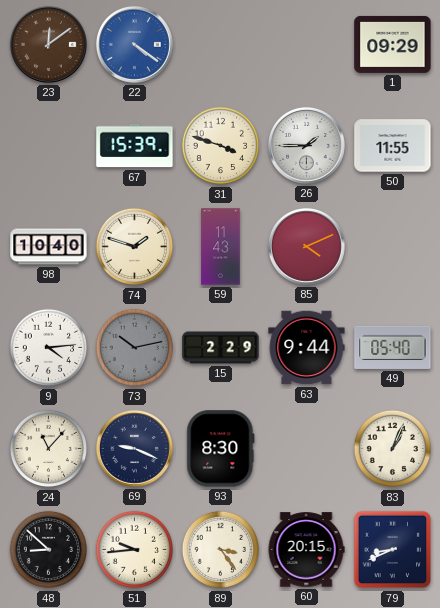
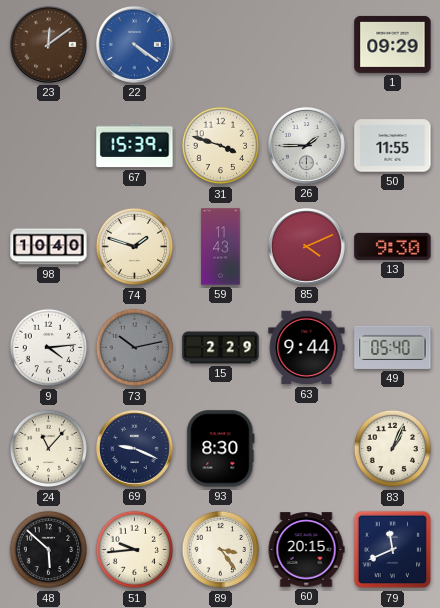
13: none -> 9:30 (393, 246)
48: 8:52 -> 5:52 (49, 550)
79: 8:41 -> 11:41 (393, 550)
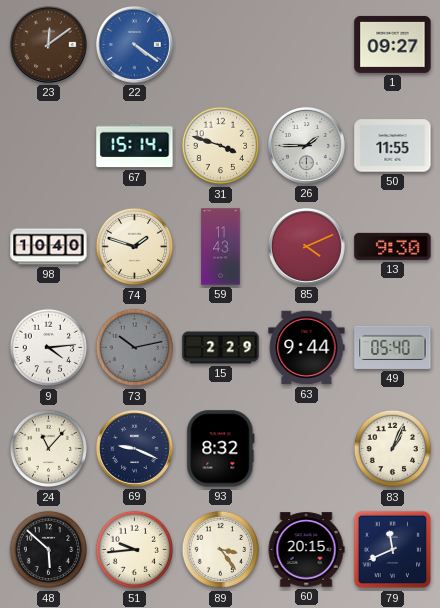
1: 09:29 -> 09:27 (393, 44)
67: 15:39 -> 15:14 (135, 146)
93: 8:30 -> 8:32 (221, 449)
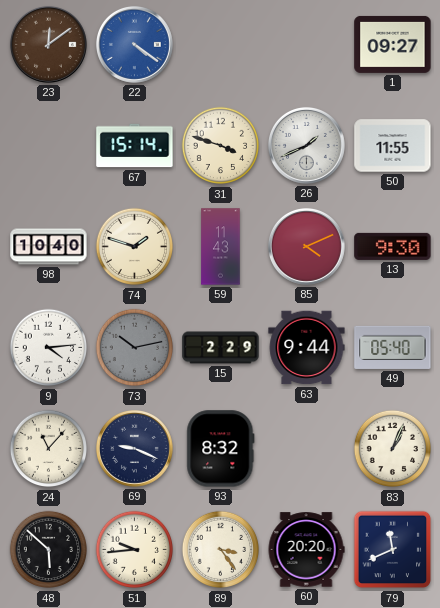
26: 1:45 -> 1:41 (306, 145)
60: 20:15 -> 20:20 (306, 550)
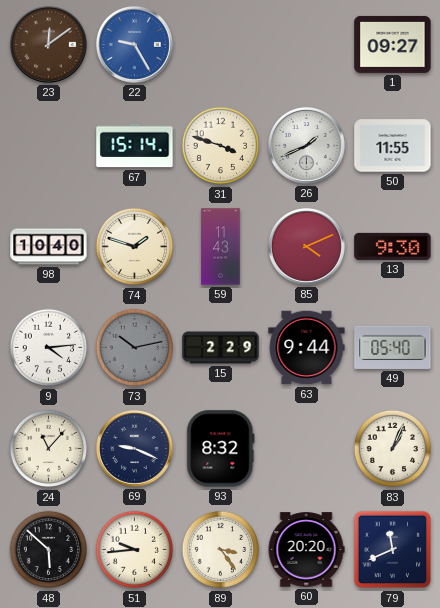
22: 4:21 -> 9:25 (134, 44)
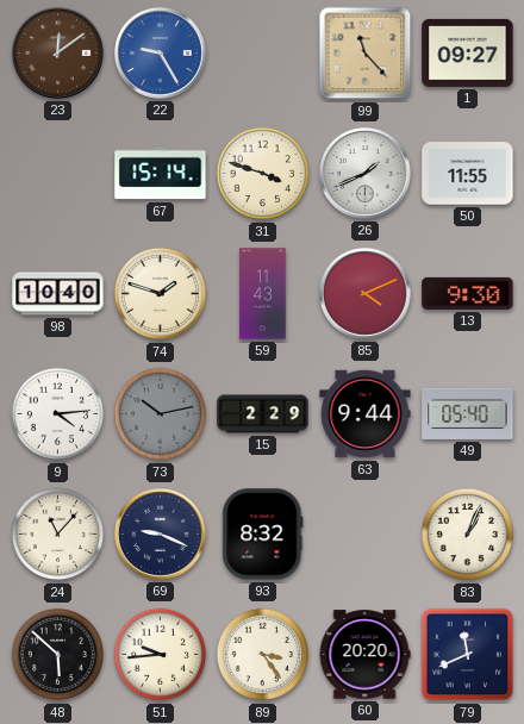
99: none -> 11:23 (366, 54)
